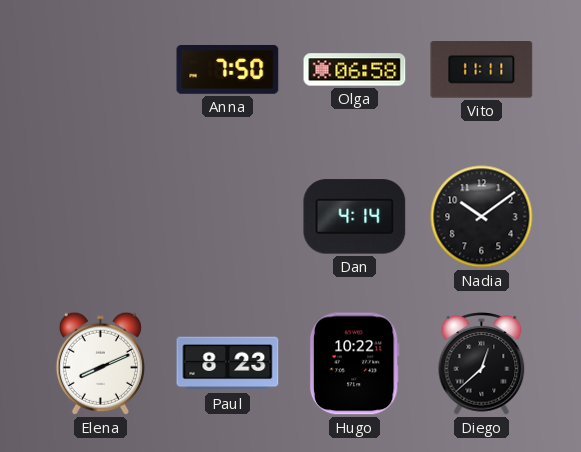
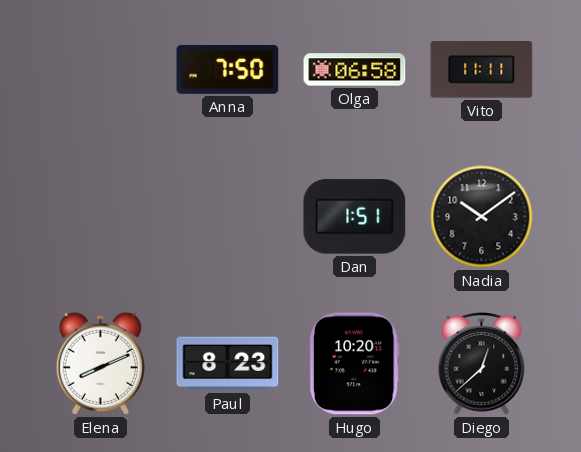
Dan: 4:14 -> 1:51 (355, 217)
Hugo: 10:22 -> 10:20 (354, 364)
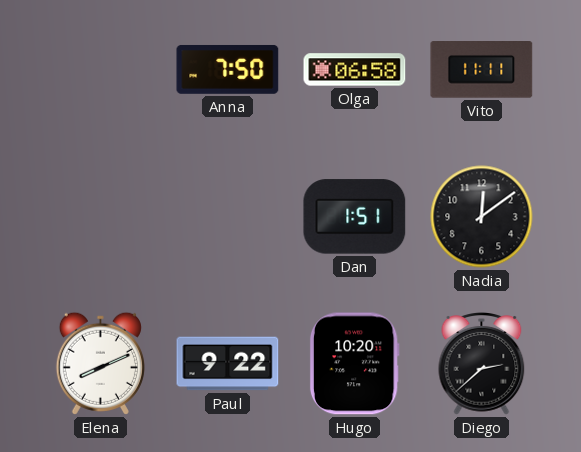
Nadia: 10:09 -> 12:09 (482, 217)
Paul: 8:23 -> 9:22 (228, 364)
Diego: 12:38 -> 2:38 (482, 364)
